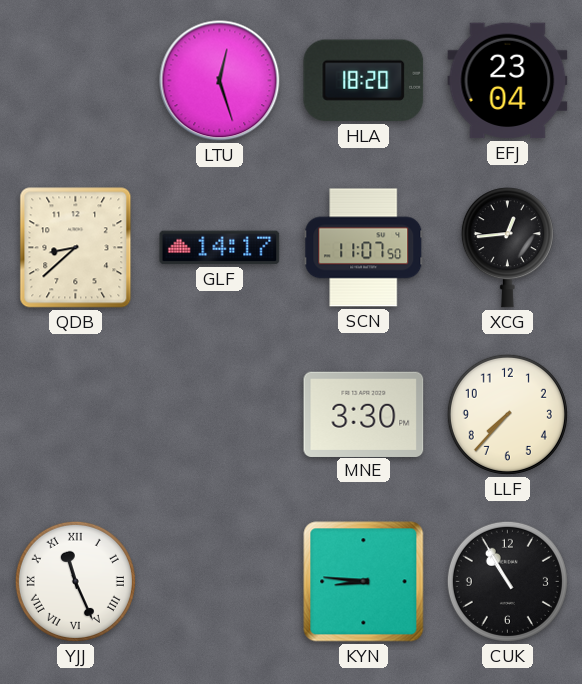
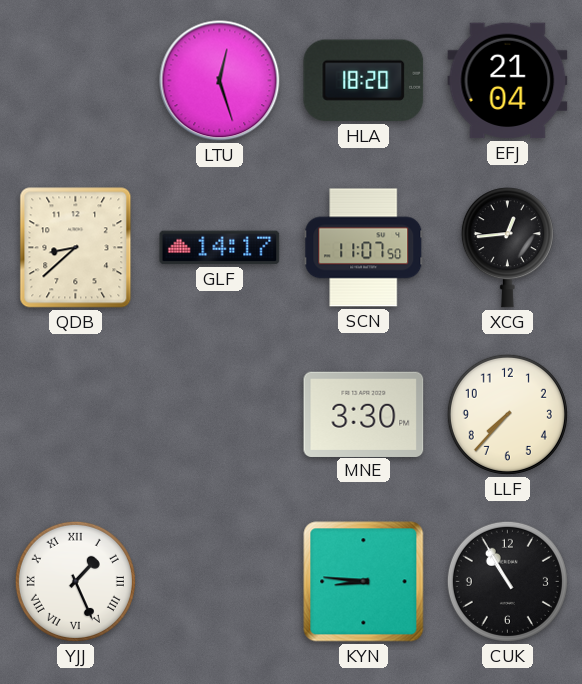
EFJ: 23:04 -> 21:04 (508, 81)
YJJ: 11:26 -> 1:26 (75, 581)
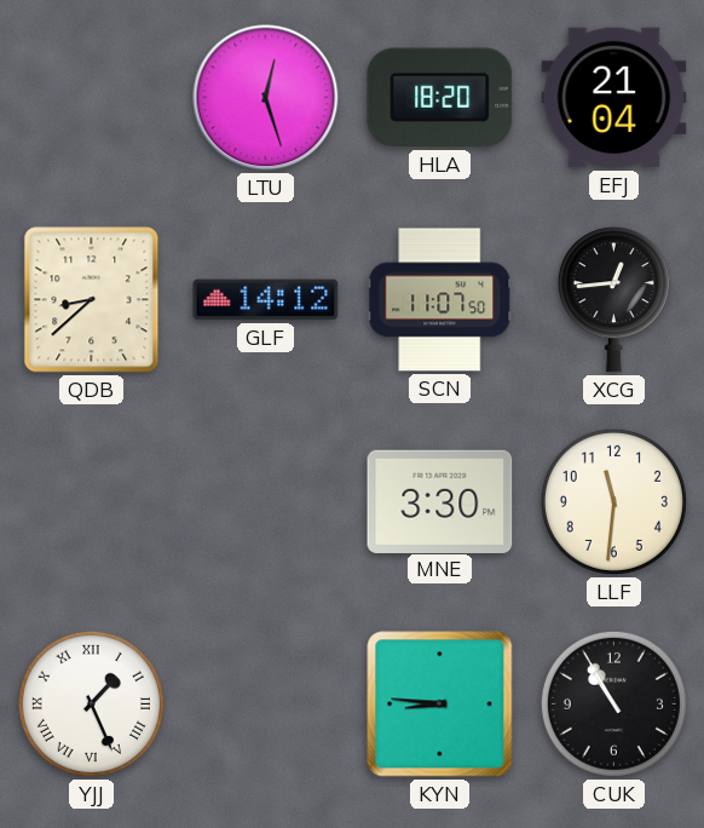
GLF: 14:17 -> 14:12 (266, 300)
LLF: 7:37 -> 11:31 (613, 501)
